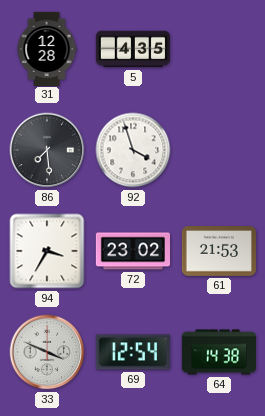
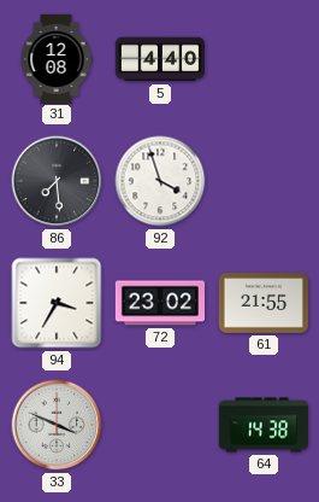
31: 12:28 -> 12:08 (57, 58)
5: 4:35 -> 4:40 (159, 59)
61: 21:53 -> 21:55 (262, 304)
69: 12:54 -> none (133, 352)
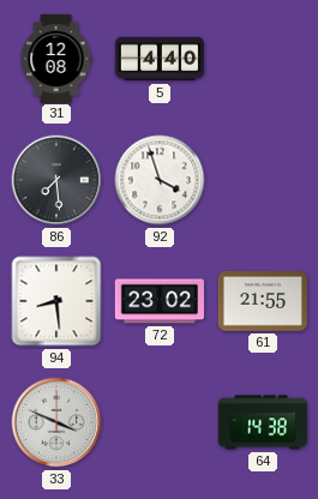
94: 3:35 -> 8:29 (56, 301)
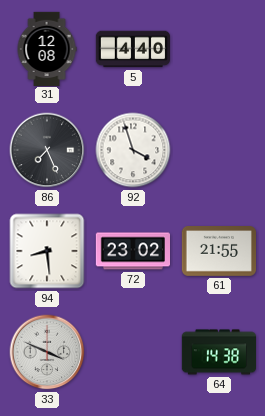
86: 7:29 -> 7:26 (47, 150)
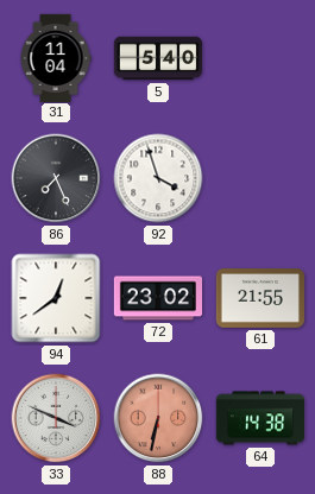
31: 12:08 -> 11:04 (56, 57)
5: 4:40 -> 5:40 (157, 58)
94: 8:29 -> 12:39 (56, 298)
88: none -> 6:32 (158, 418)
